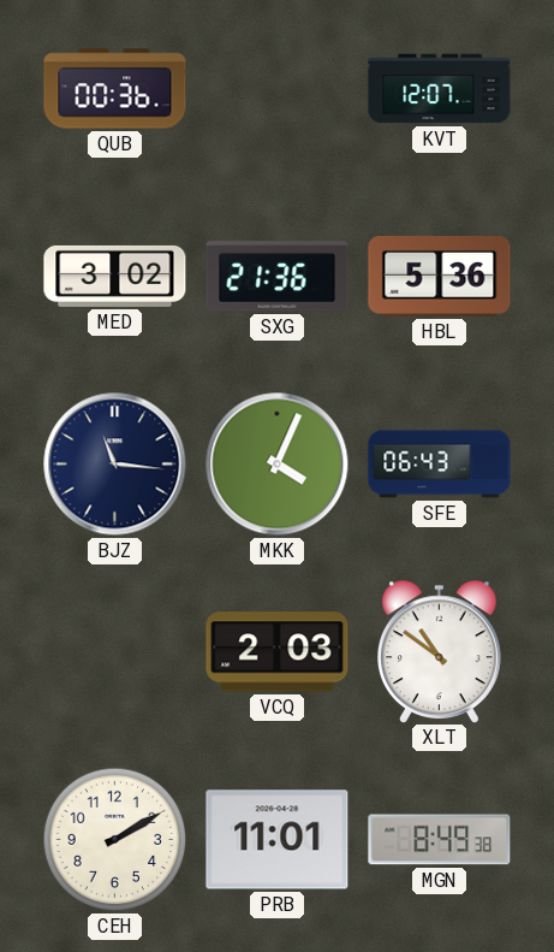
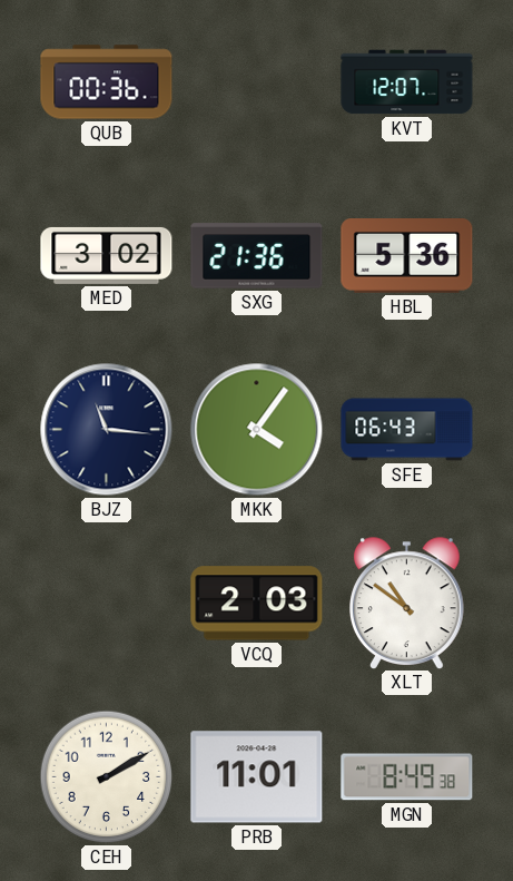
MKK: 4:04 -> 4:06 (257, 430)
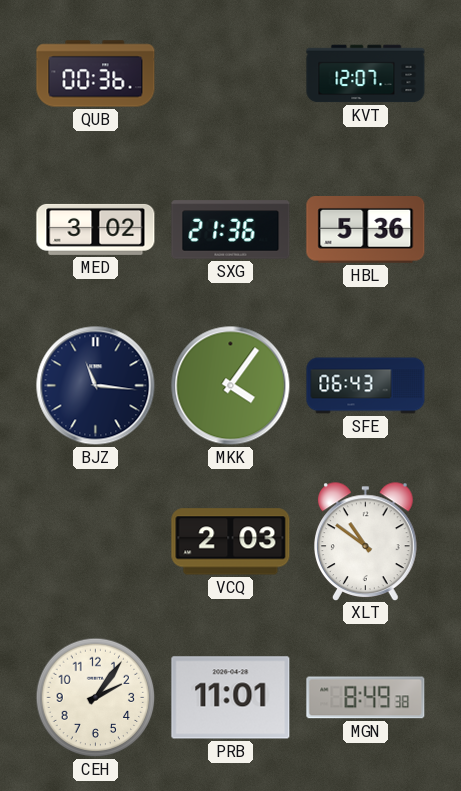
CEH: 2:10 -> 2:06 (96, 698)
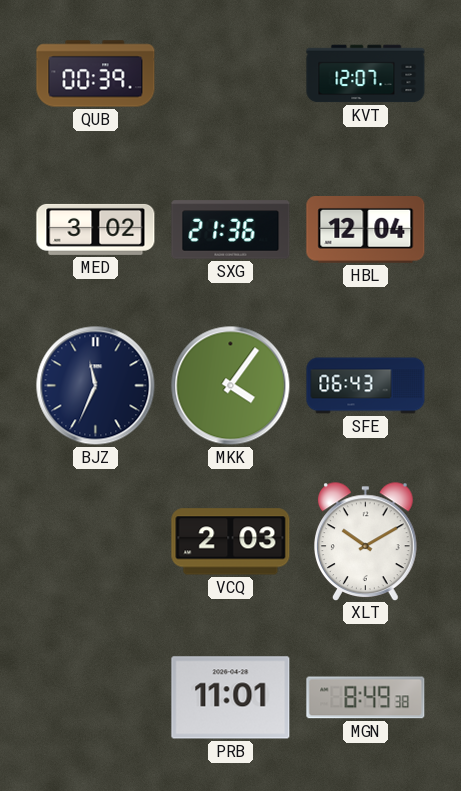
QUB: 00:36 -> 00:39 (96, 74)
HBL: 5:36 -> 12:04 (366, 230)
BJZ: 11:16 -> 11:34 (96, 386)
XLT: 10:51 -> 10:10 (366, 541)
CEH: 2:06 -> none (96, 698)
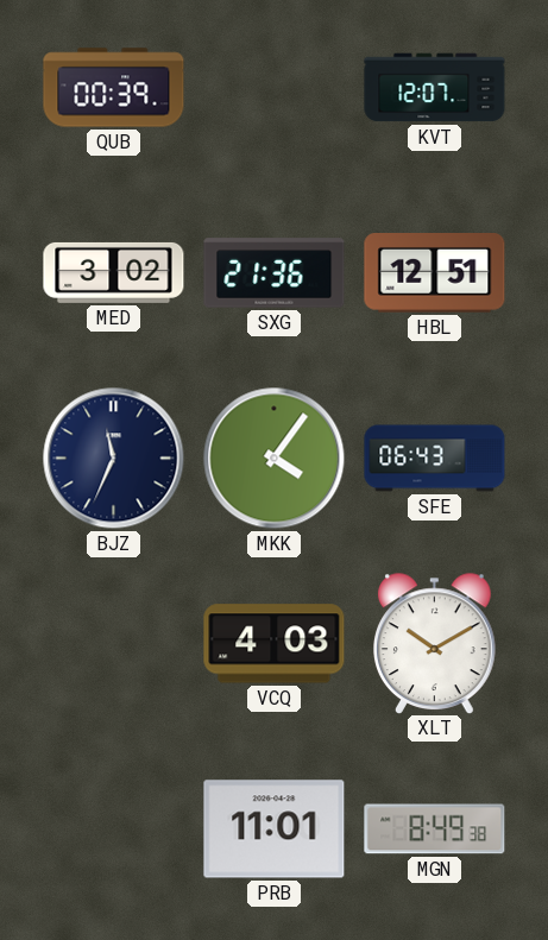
HBL: 12:04 -> 12:51 (435, 273)
VCQ: 2:03 -> 4:03 (275, 644)
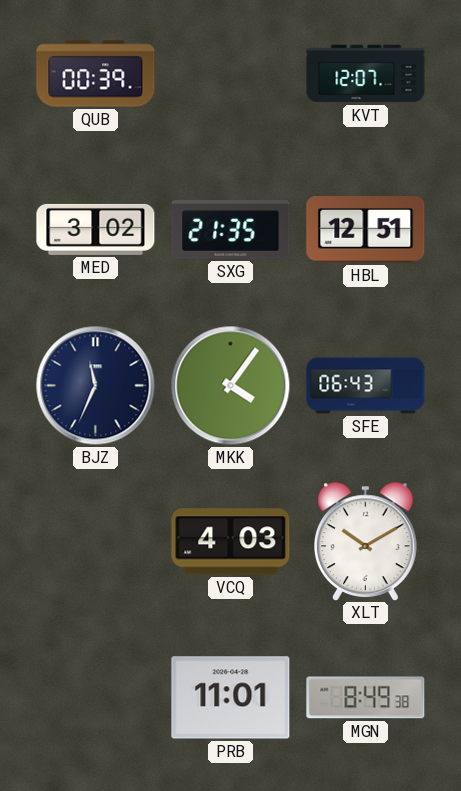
SXG: 21:36 -> 21:35 (231, 230)
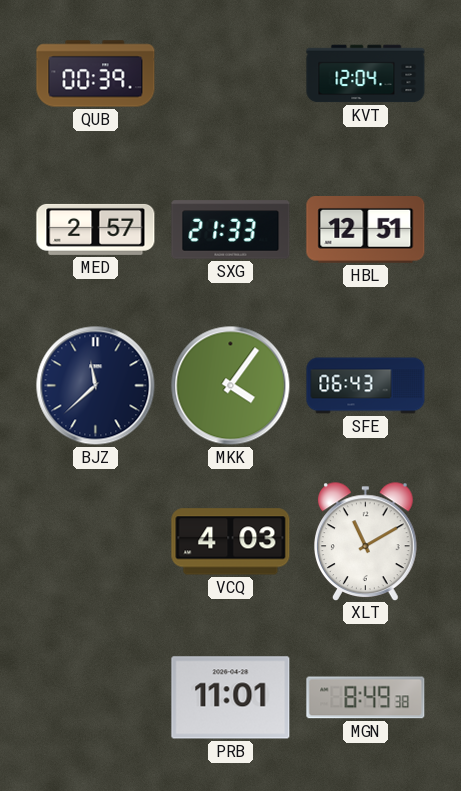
KVT: 12:07 -> 12:04 (366, 74)
MED: 3:02 -> 2:57 (96, 229)
SXG: 21:35 -> 21:33 (231, 230)
BJZ: 11:34 -> 11:38 (96, 386)
XLT: 10:10 -> 11:10 (366, 541)
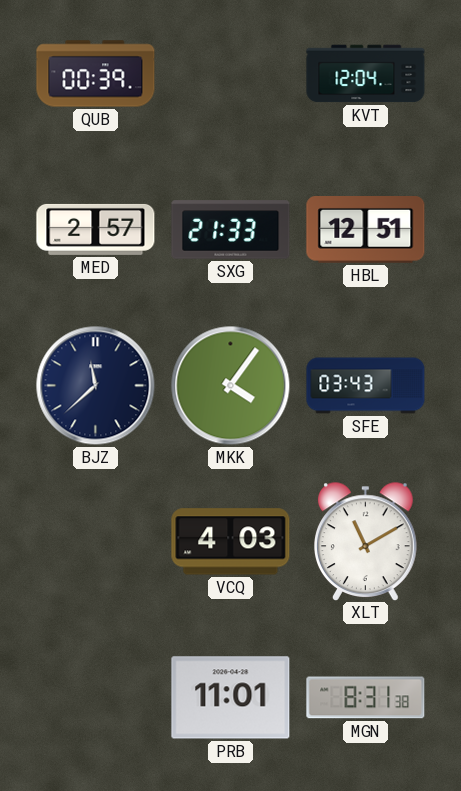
SFE: 06:43 -> 03:43 (366, 386)
MGN: 8:49 -> 8:31 (366, 698)
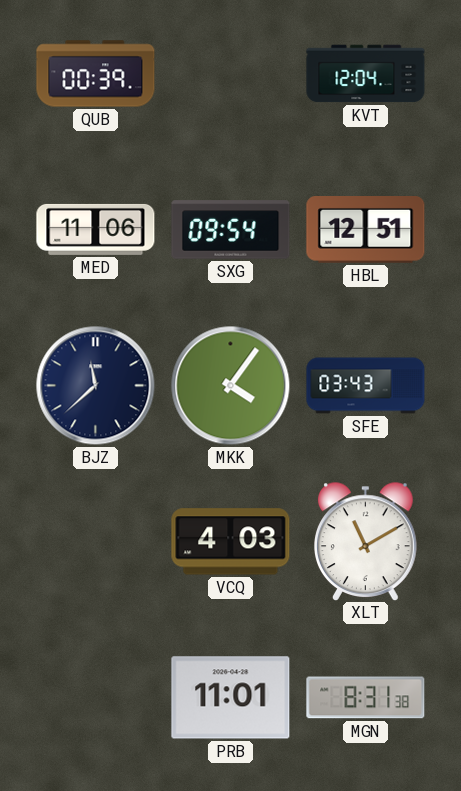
MED: 2:57 -> 11:06 (96, 229)
SXG: 21:33 -> 09:54 (231, 230)
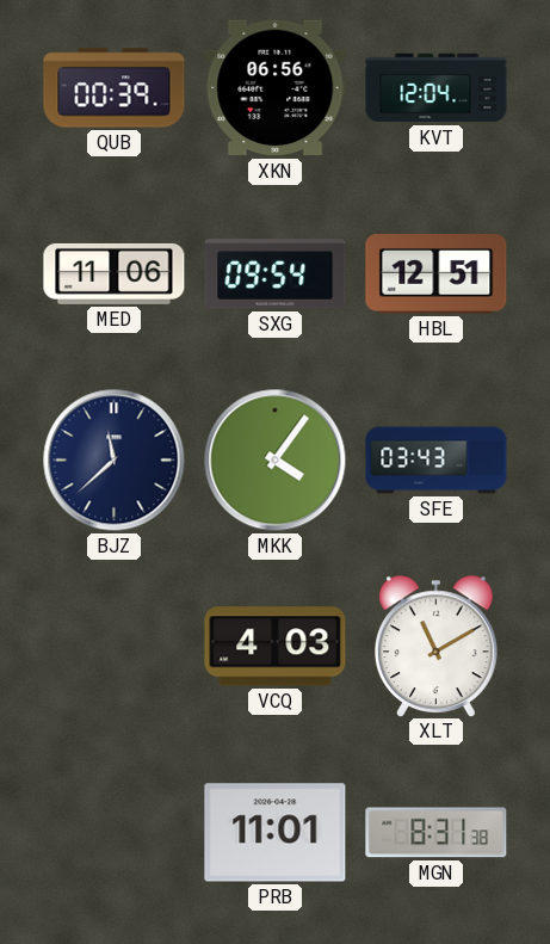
XKN: none -> 06:56 (276, 88)
